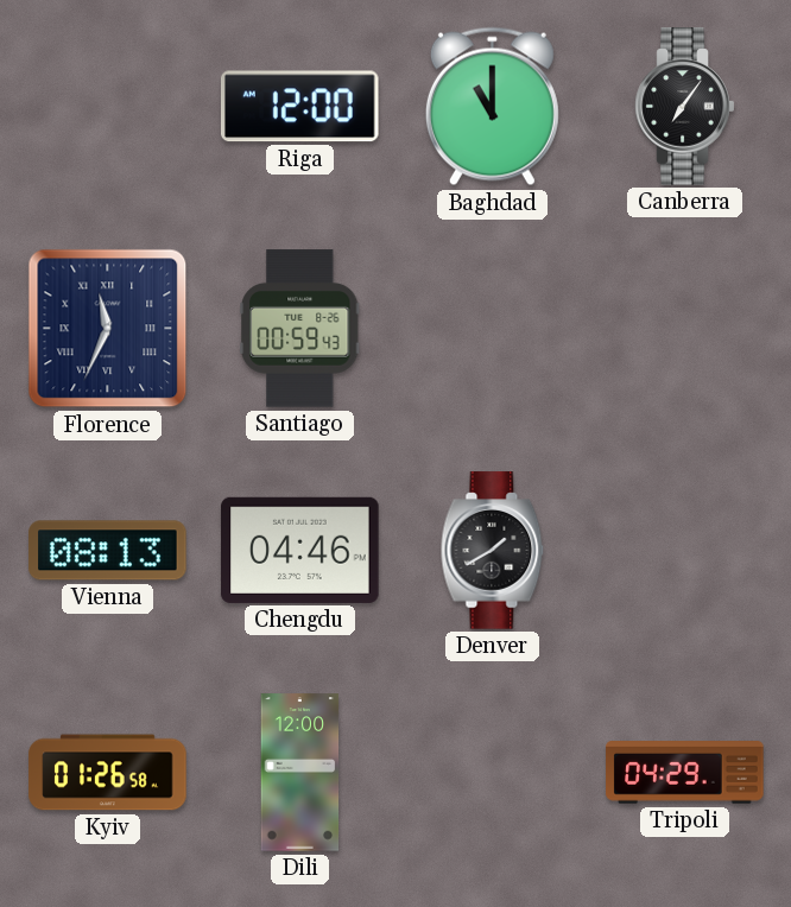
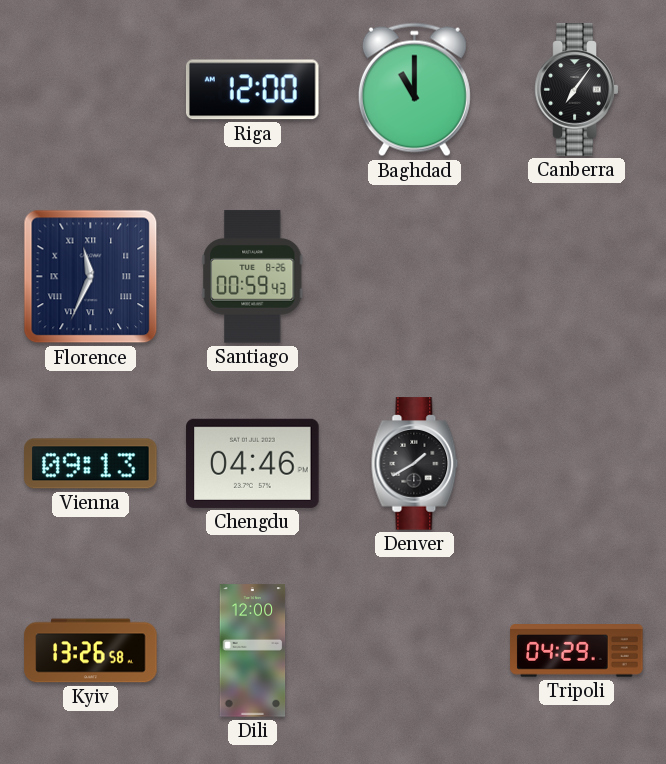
Vienna: 08:13 -> 09:13 (91, 464)
Kyiv: 01:26 -> 13:26 (91, 651)
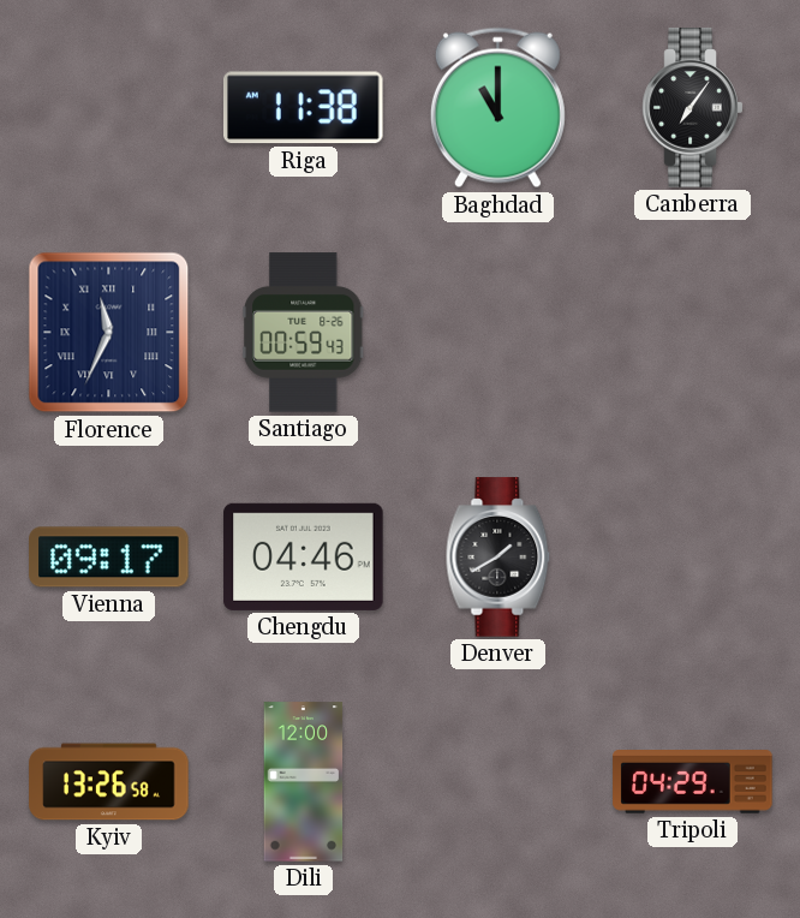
Riga: 12:00 -> 11:38 (303, 108)
Vienna: 09:13 -> 09:17 (109, 558)
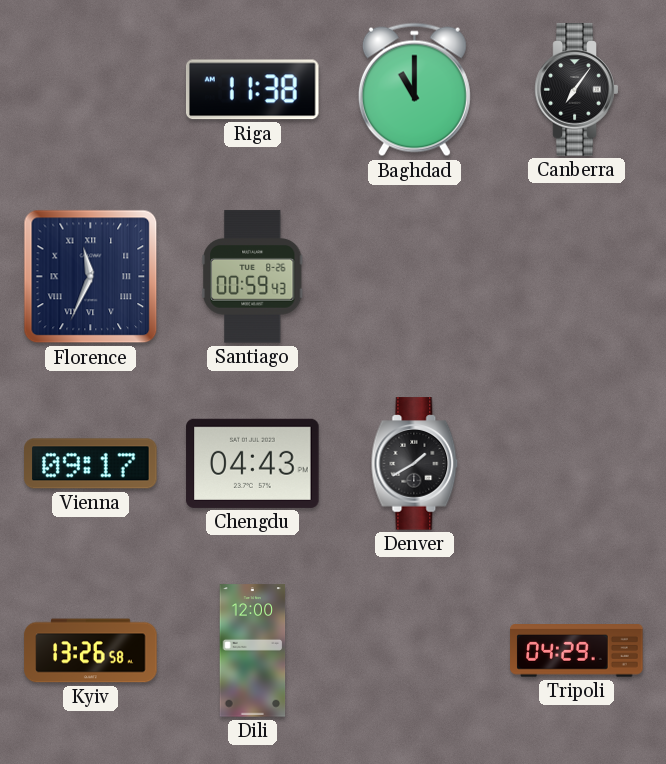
Chengdu: 04:46 -> 04:43 (253, 463)
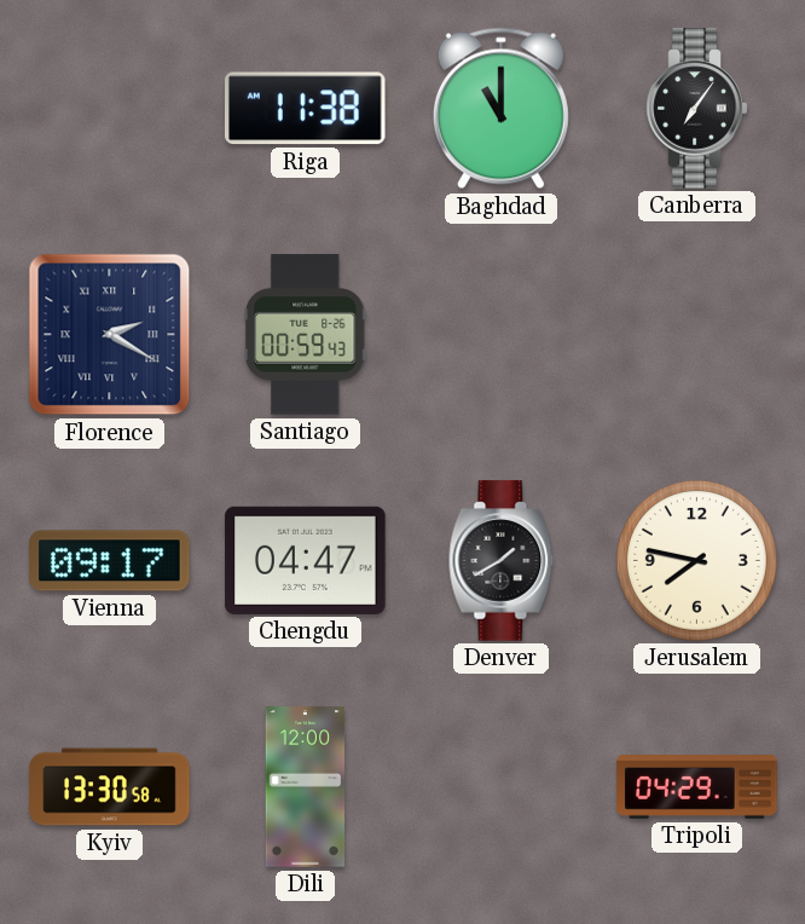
Florence: 11:34 -> 2:20 (110, 335)
Chengdu: 04:43 -> 04:47 (306, 560)
Jerusalem: none -> 7:47 (696, 560)
Kyiv: 13:26 -> 13:30 (110, 787)
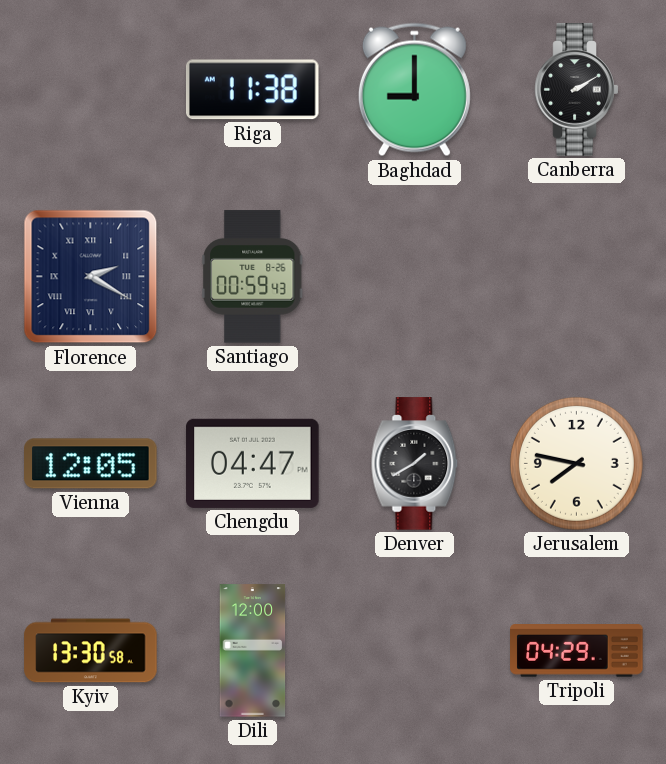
Baghdad: 11:00 -> 9:00 (414, 90)
Canberra: 7:06 -> 2:10 (577, 90)
Vienna: 09:17 -> 12:05 (91, 464)
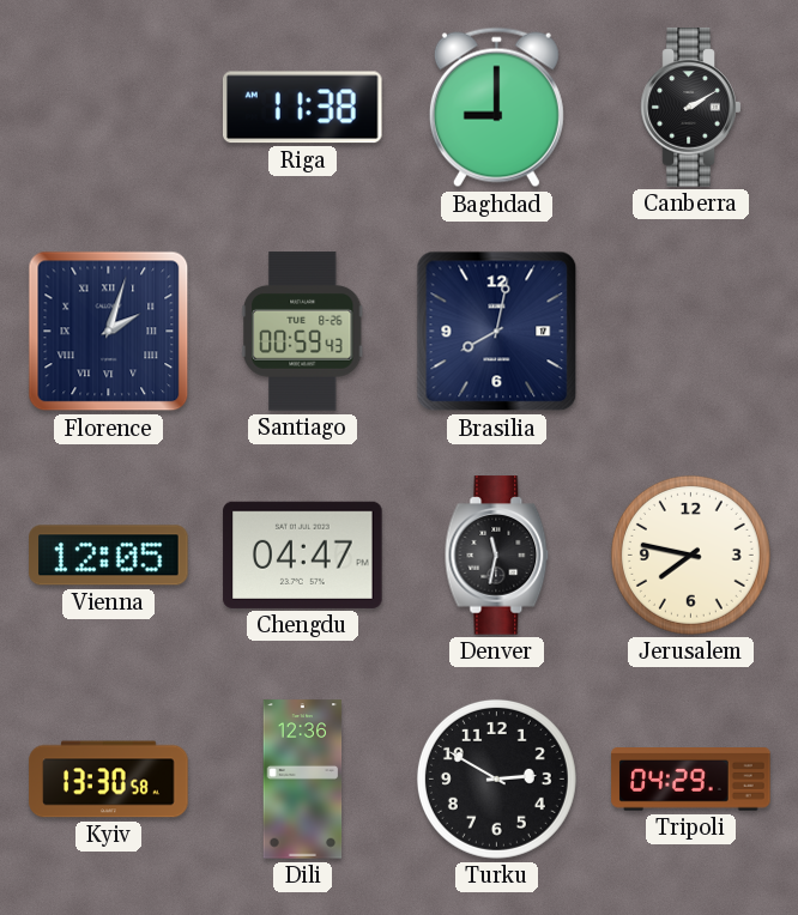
Florence: 2:20 -> 2:03 (109, 332)
Brasilia: none -> 8:02 (497, 332)
Denver: 1:40 -> 11:32 (497, 556)
Dili: 12:00 -> 12:36 (303, 780)
Turku: none -> 2:50 (496, 778)
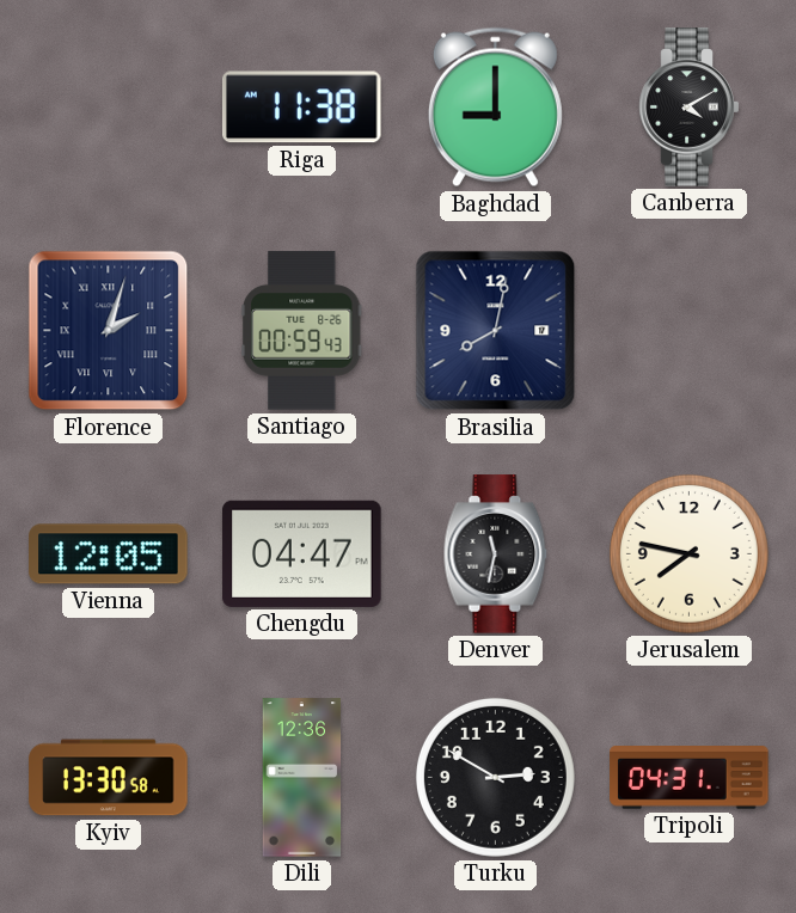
Canberra: 2:10 -> 4:10 (690, 108)
Tripoli: 04:29 -> 04:31 (690, 778)
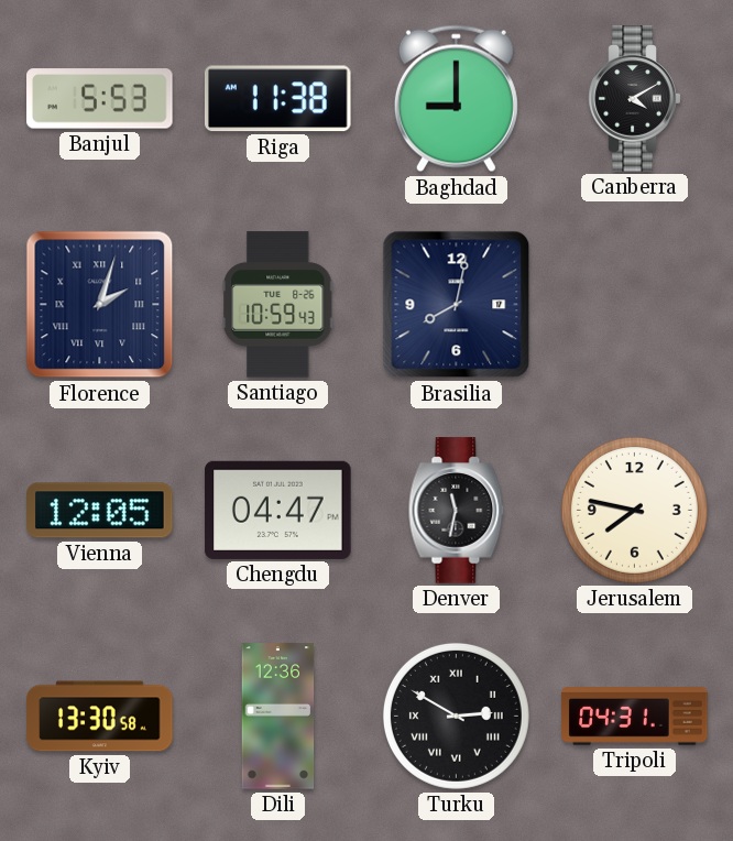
Banjul: none -> 5:53 (100, 99)
Santiago: 00:59 -> 10:59 (278, 305)
Turku numerals: Arabic -> Roman (456, 716)
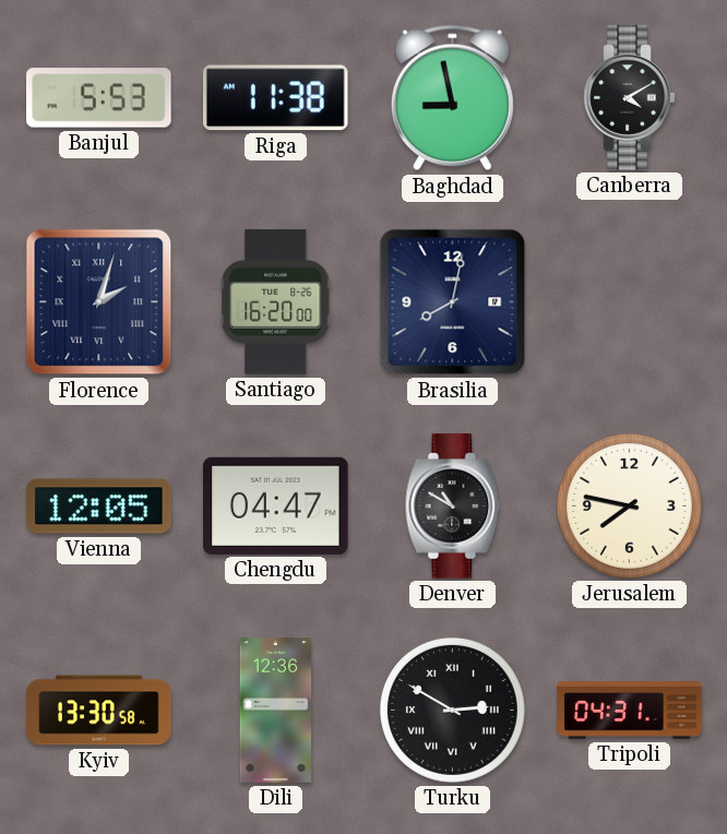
Baghdad: 9:00 -> 8:58 (452, 98)
Santiago: 10:59 -> 16:20 (276, 302)
Denver: 11:32 -> 10:50 (453, 507)
